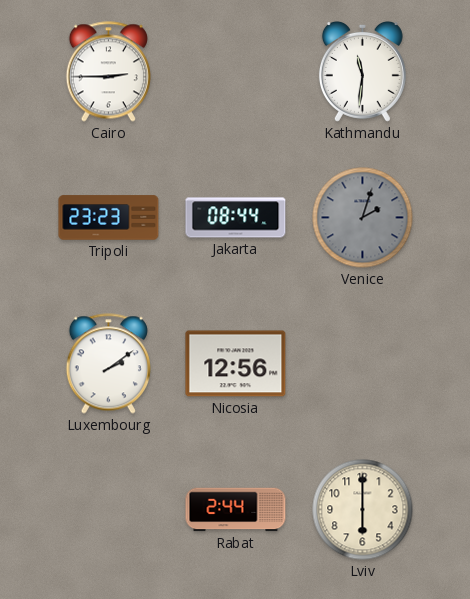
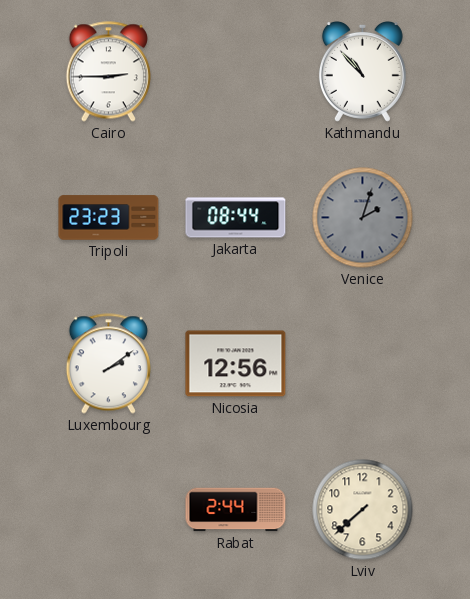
Kathmandu: 11:31 -> 10:53 (362, 71)
Lviv: 6:00 -> 7:38 (363, 510)
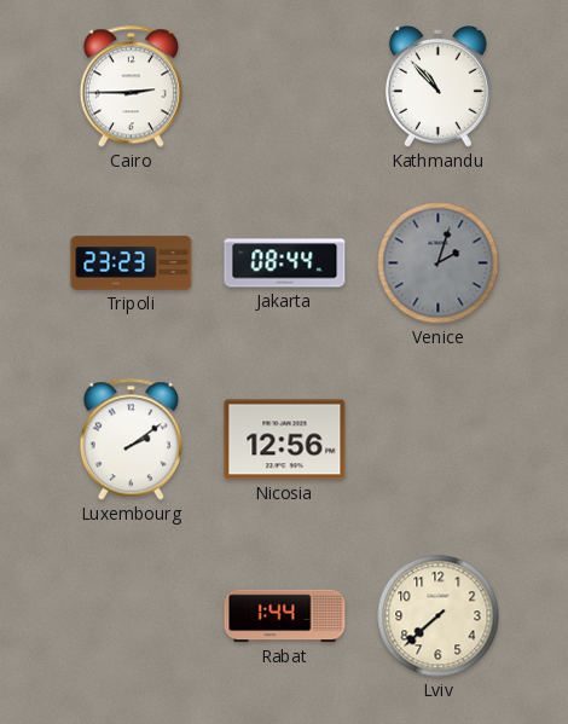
Rabat: 2:44 -> 1:44 (285, 616)
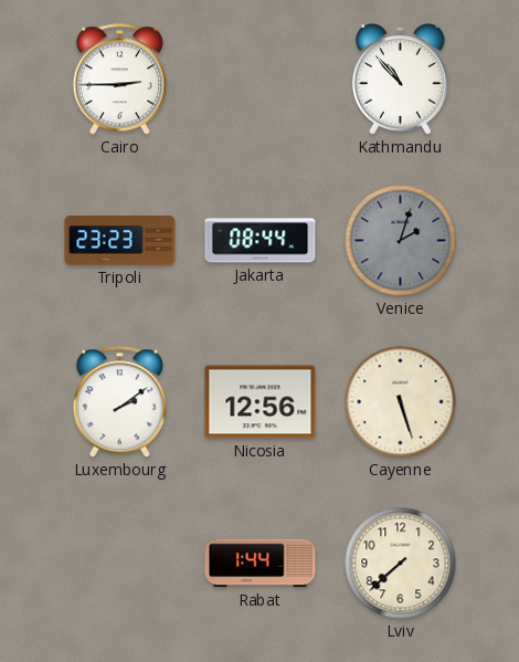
Cayenne: none -> 5:27 (401, 402)
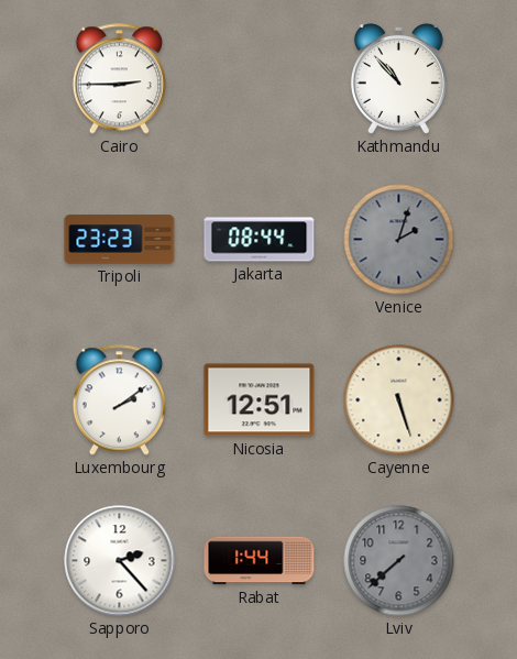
Nicosia: 12:56 -> 12:51 (260, 400)
Sapporo: none -> 2:23 (120, 561)
Lviv dial: cream -> grey (399, 561)
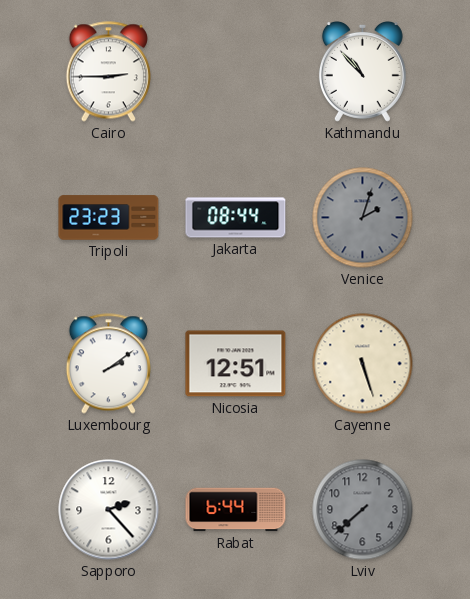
Rabat: 1:44 -> 6:44 (236, 510)
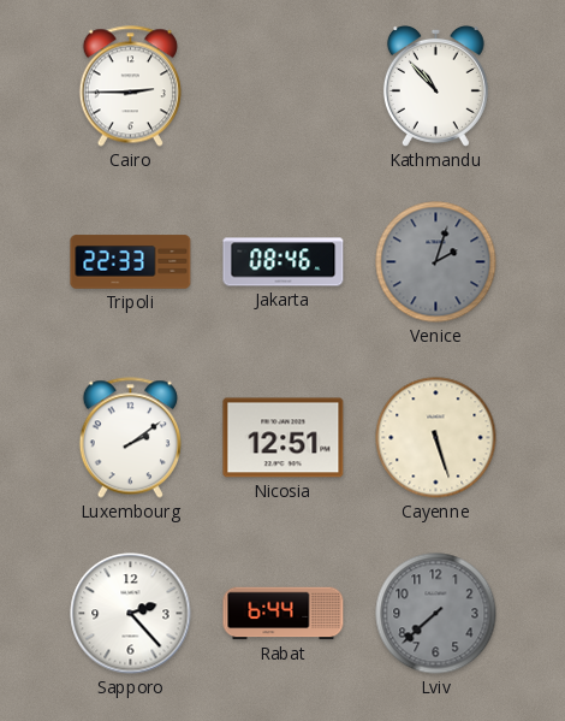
Tripoli: 23:23 -> 22:33 (131, 262)
Jakarta: 08:44 -> 08:46 (284, 262)
